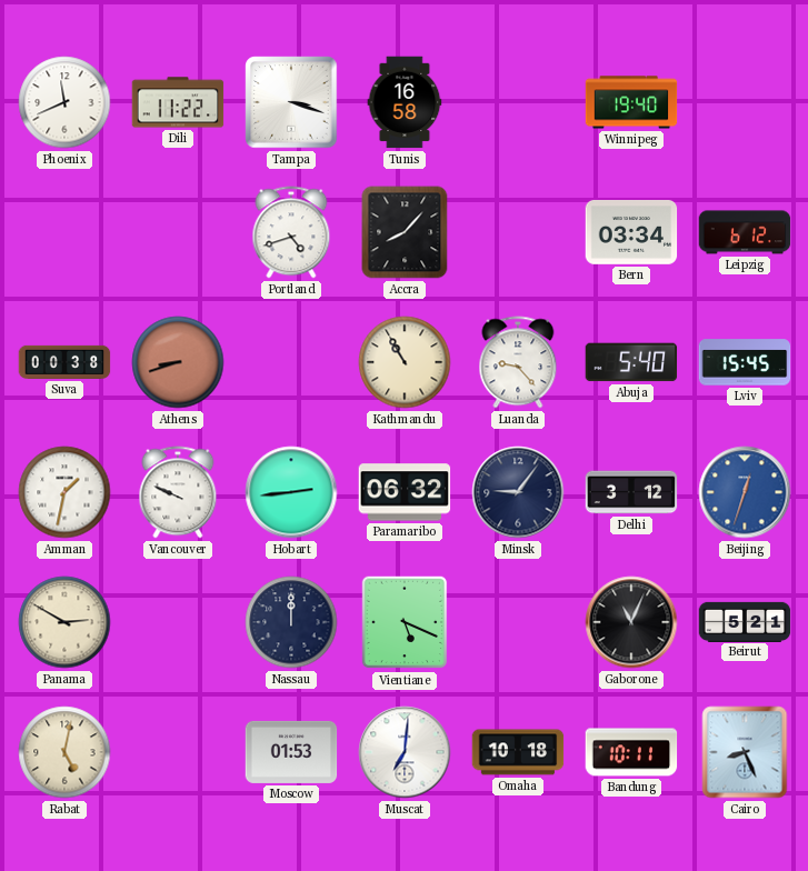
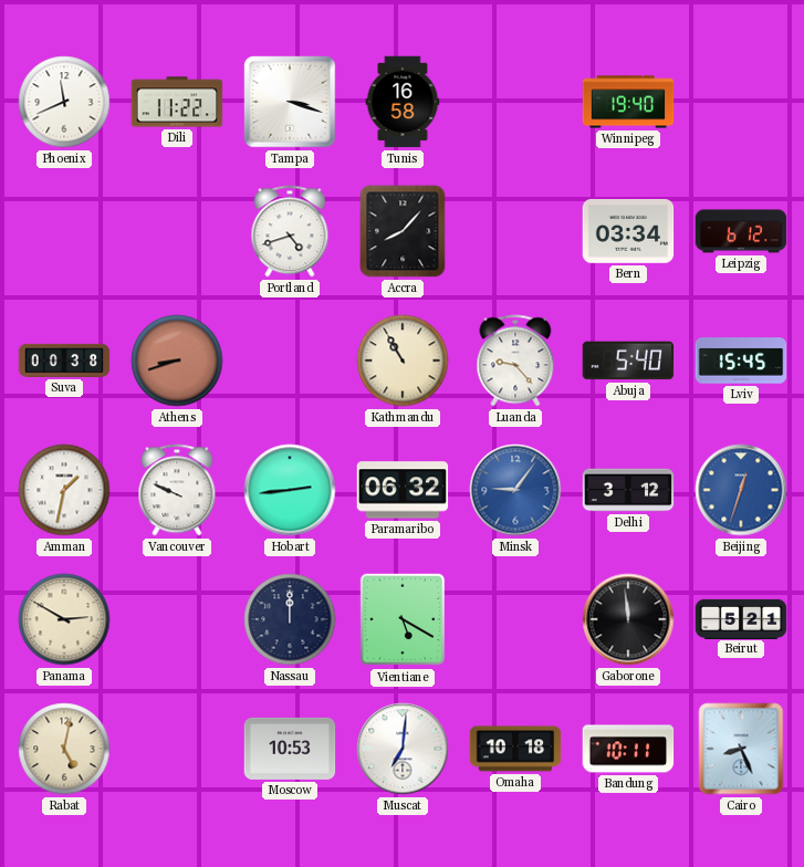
Minsk dial: navy -> blue (515, 490)
Vientiane: 5:19 -> 5:20 (403, 619)
Gaborone: 11:04 -> 11:59 (628, 619)
Moscow: 01:53 -> 10:53 (290, 749)
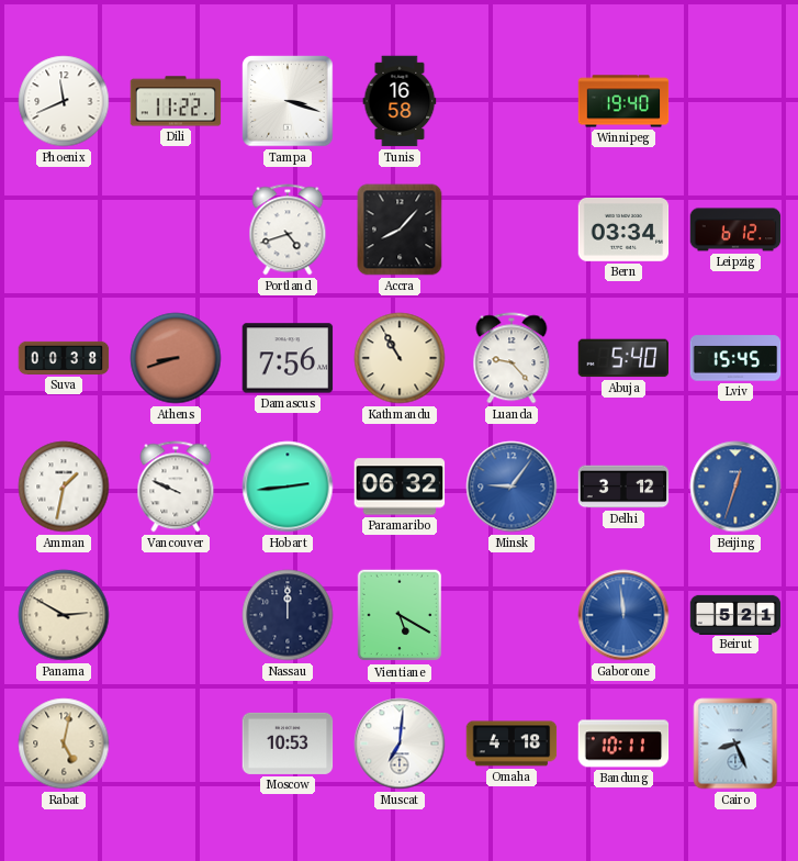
Damascus: none -> 7:56 (288, 358)
Gaborone dial: black -> blue (623, 615)
Omaha: 10:18 -> 4:18 (512, 743)
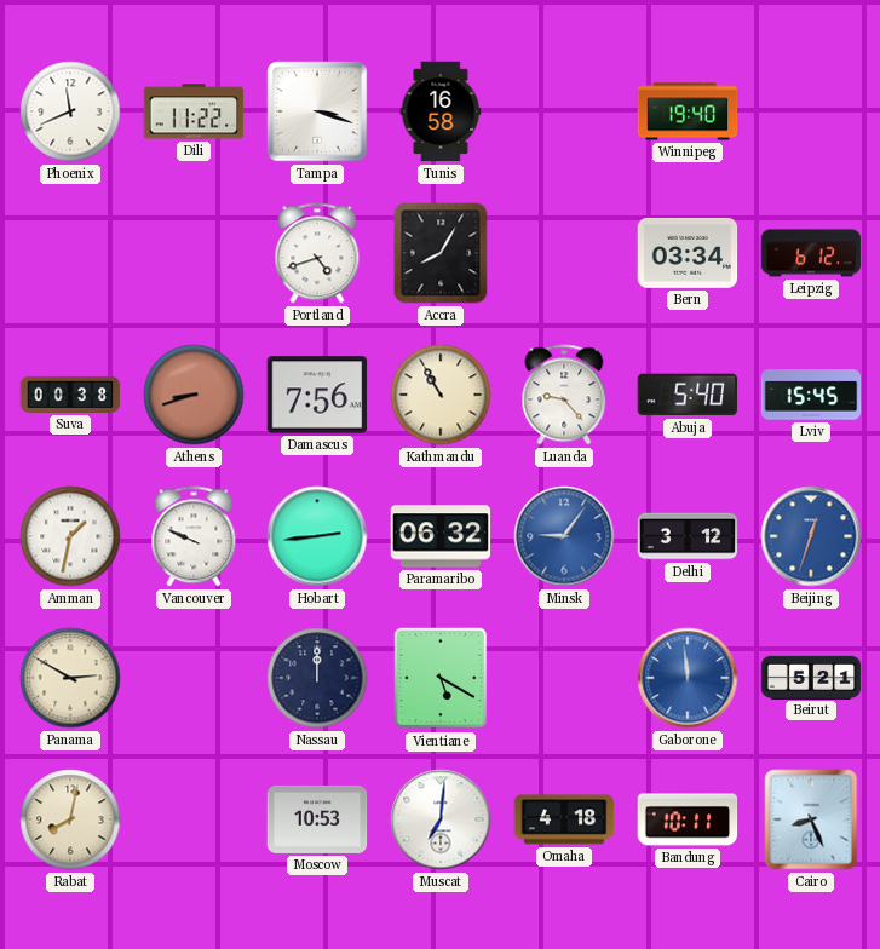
Accra: 8:07 -> 8:05 (441, 253)
Rabat: 5:02 -> 8:02 (70, 819)
